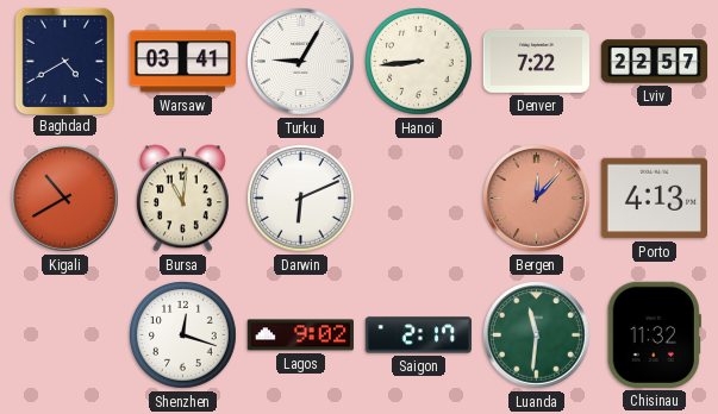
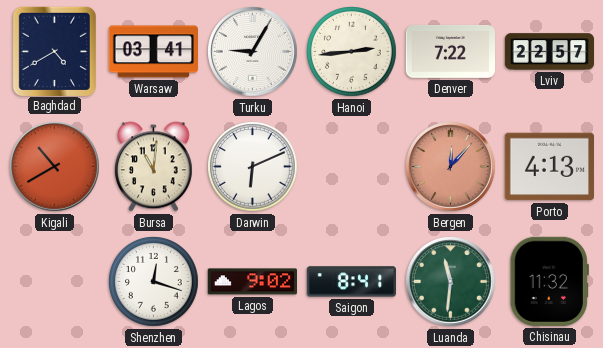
Hanoi: 8:44 -> 2:44 (352, 52)
Saigon: 2:17 -> 8:41 (351, 282)
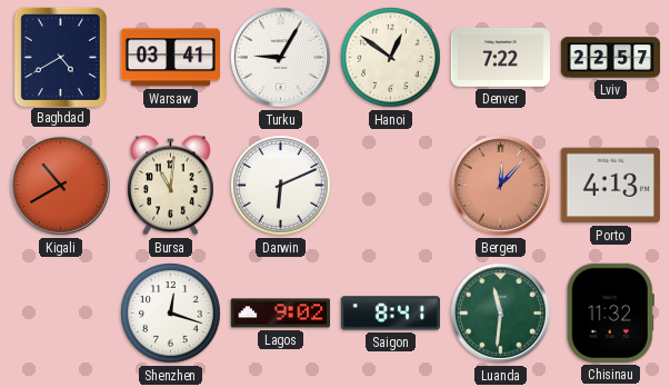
Hanoi: 2:44 -> 12:51 (391, 58)
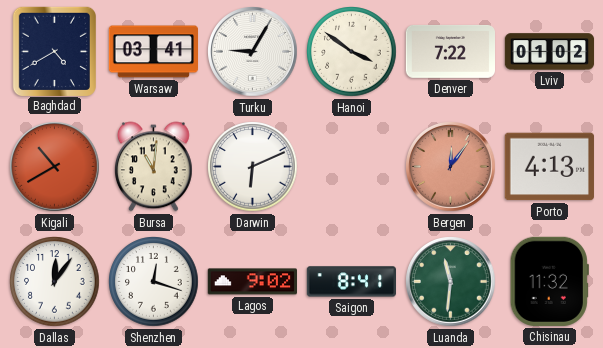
Hanoi: 12:51 -> 3:51 (352, 52)
Lviv: 22:57 -> 01:02 (550, 52)
Bergen: 12:07 -> 12:06 (451, 167)
Dallas: none -> 12:06 (55, 282)
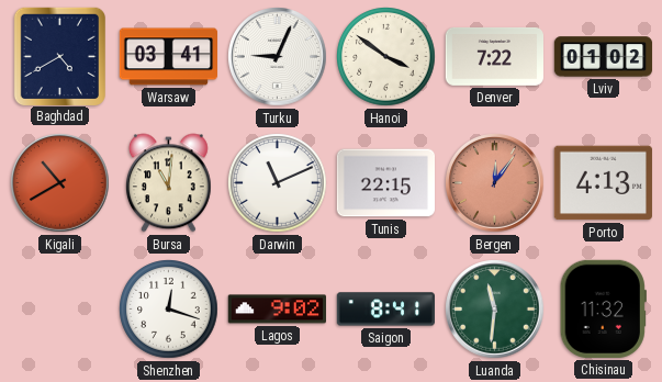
Turku: 9:05 -> 9:04 (278, 57)
Darwin: 6:11 -> 11:11 (278, 183)
Tunis: none -> 22:15 (385, 183)
Dallas: 12:06 -> none (55, 282)
